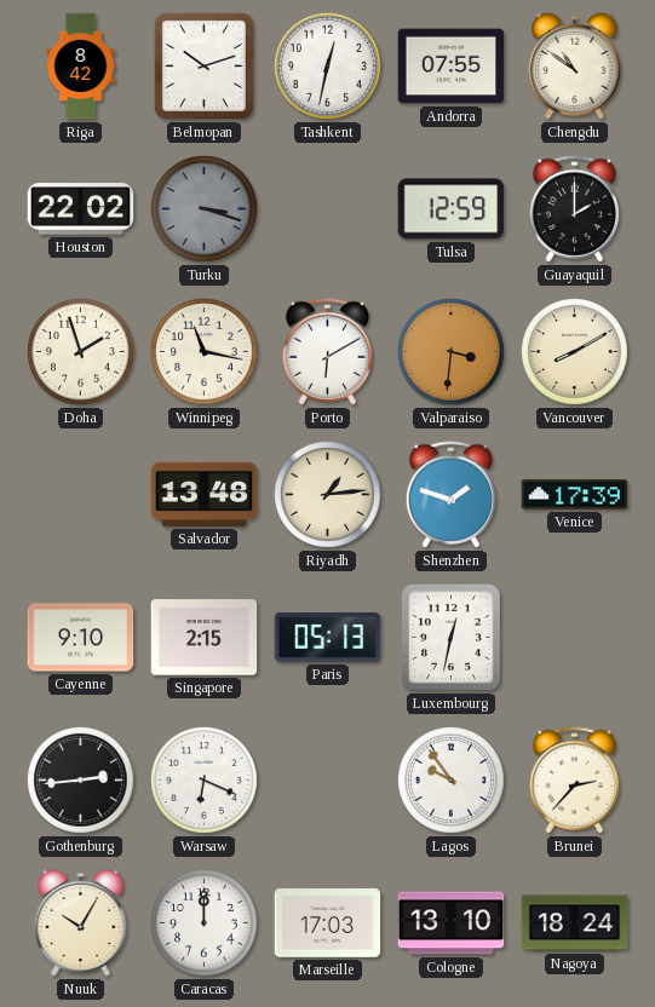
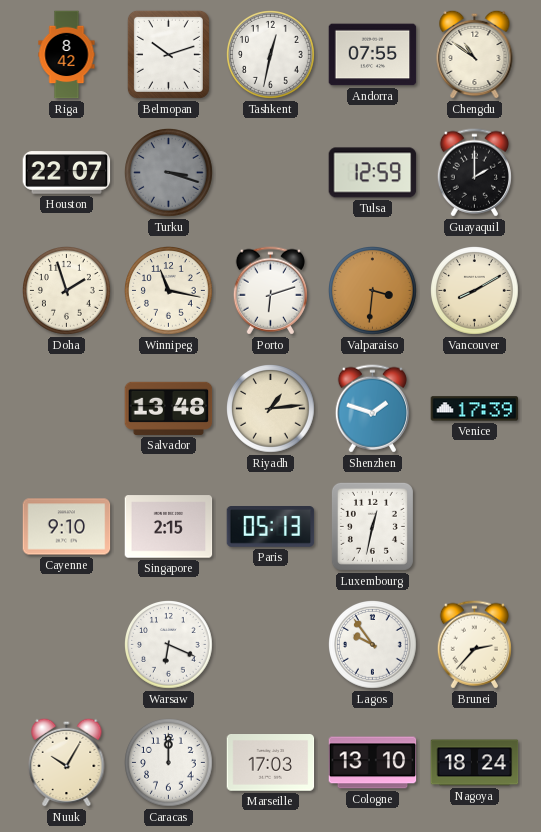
Houston: 22:02 -> 22:07 (67, 173)
Porto: 6:10 -> 6:12 (270, 291)
Gothenburg: 2:44 -> none (81, 781)
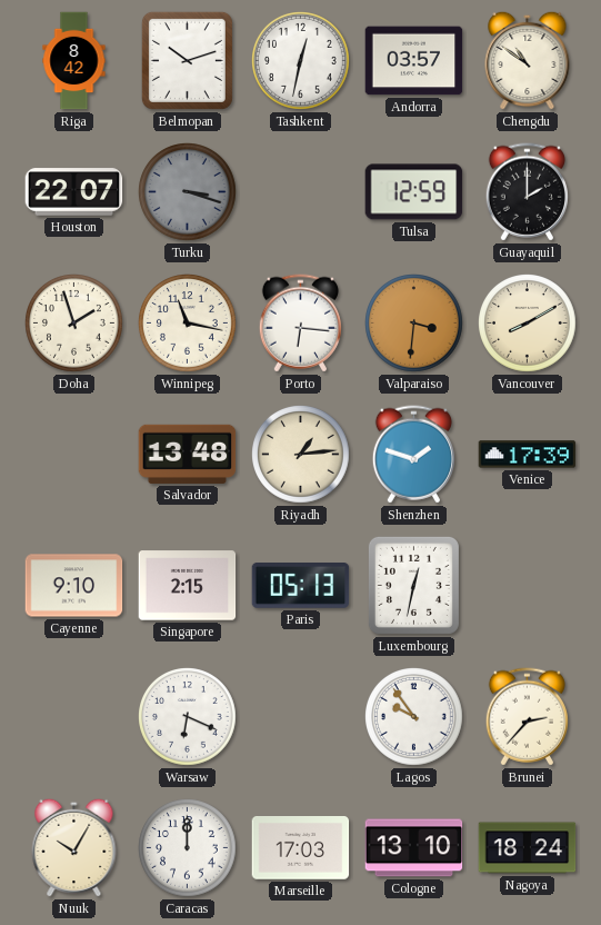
Andorra: 07:55 -> 03:57 (414, 61)
Porto: 6:12 -> 6:16 (300, 324)
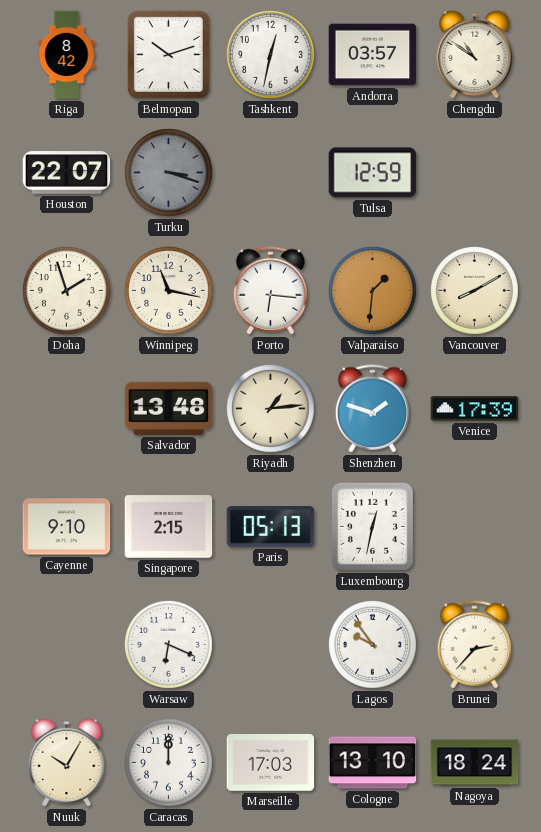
Guayaquil: 2:00 -> none (527, 192)
Valparaiso: 3:31 -> 1:31 (373, 291)
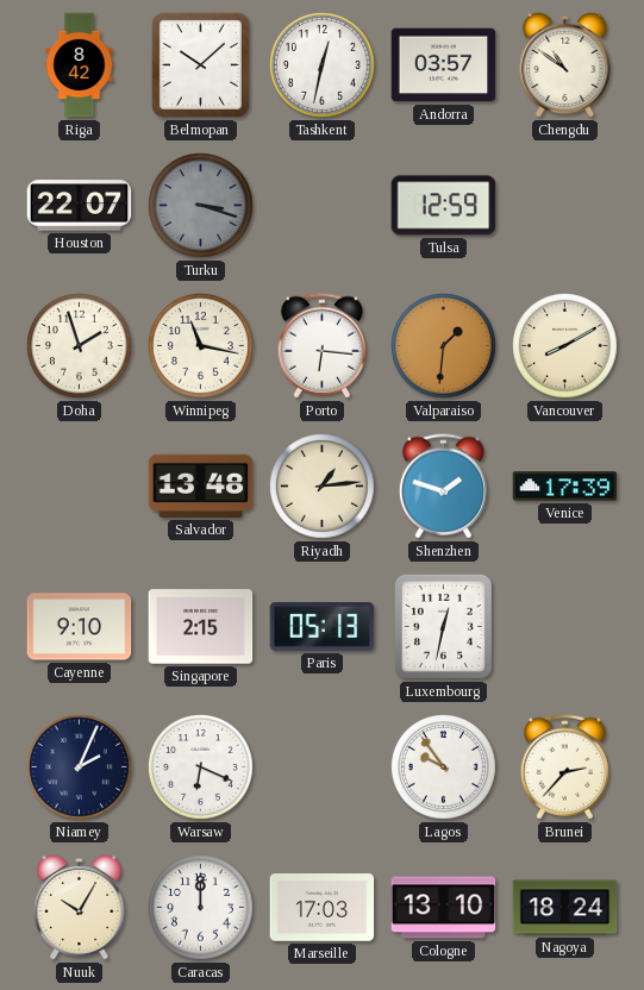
Belmopan: 10:12 -> 10:08 (200, 64)
Niamey: none -> 2:04 (80, 767)
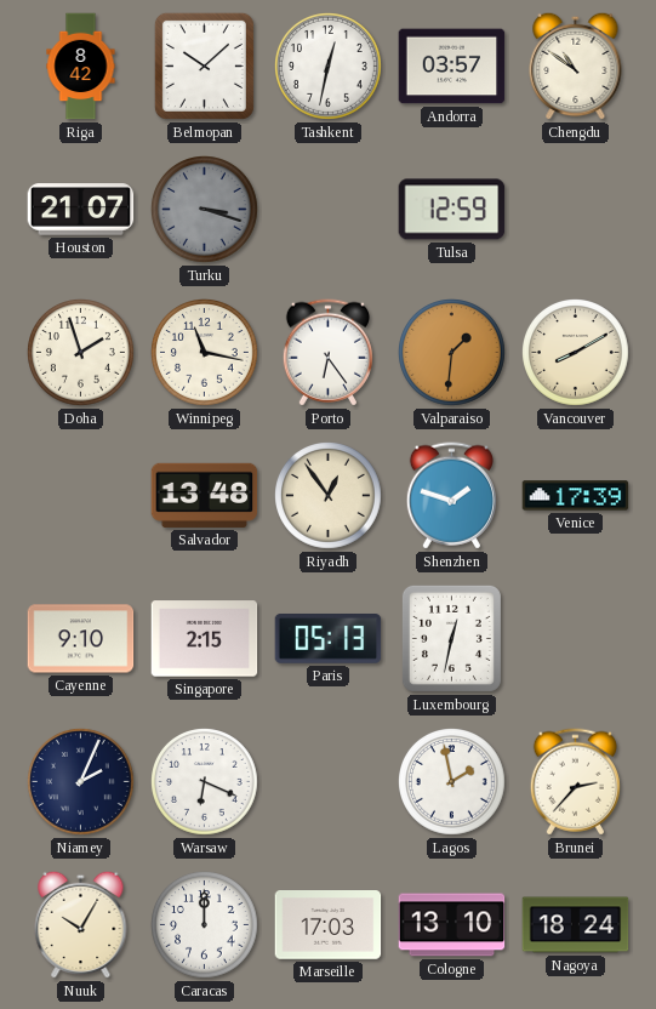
Houston: 22:07 -> 21:07 (81, 210)
Porto: 6:16 -> 6:24 (327, 353)
Riyadh: 1:14 -> 12:54 (329, 496)
Lagos: 9:54 -> 1:58 (452, 782)
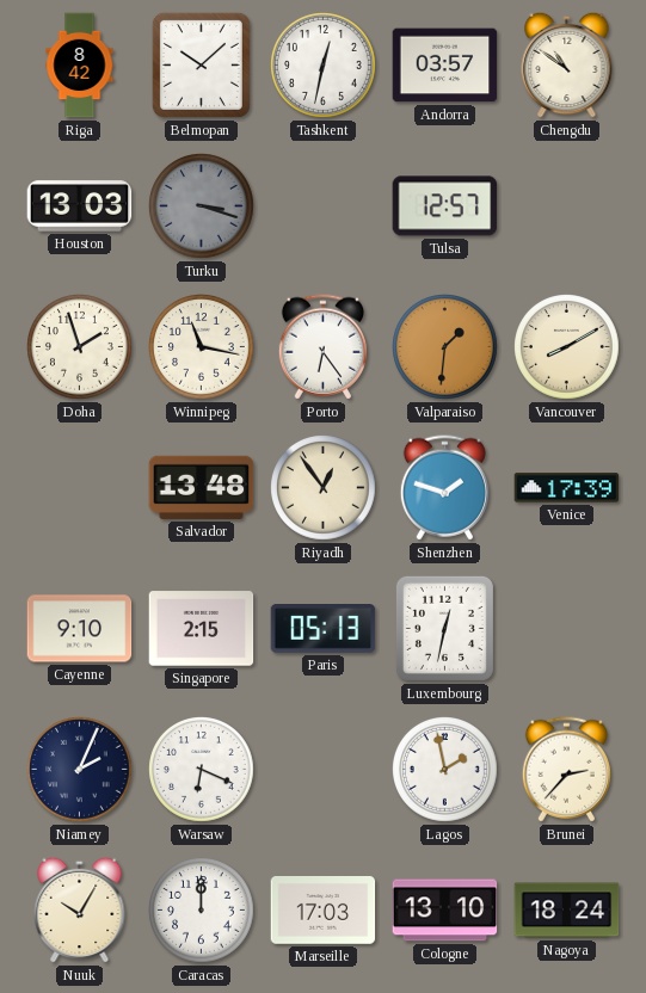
Houston: 21:07 -> 13:03 (80, 206)
Tulsa: 12:59 -> 12:57 (445, 206)
